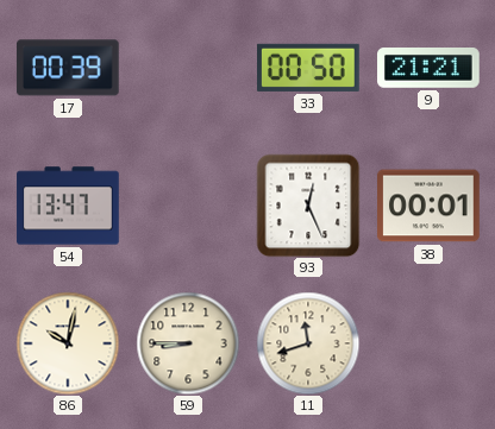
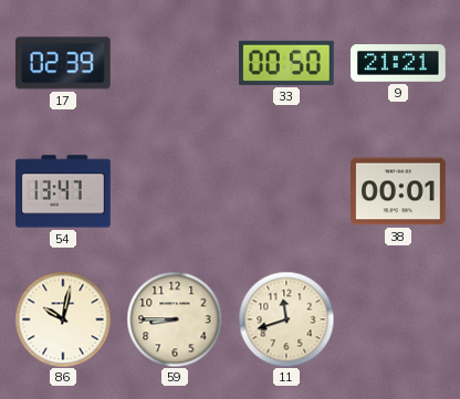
17: 00:39 -> 02:39 (63, 63)
93: 12:26 -> none (308, 206)
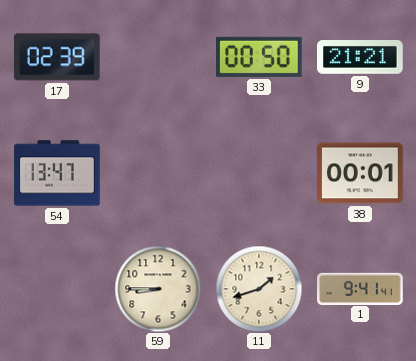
86: 10:02 -> none (63, 319)
11: 11:42 -> 1:42 (259, 289)
1: none -> 9:41 (360, 288)
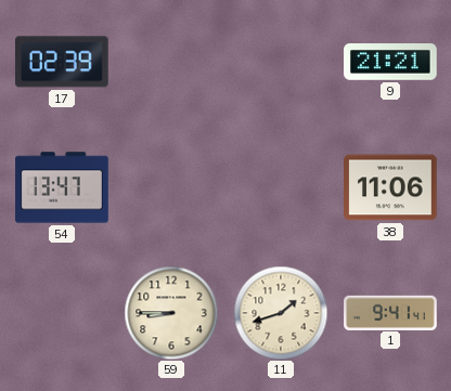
33: 00:50 -> none (260, 57)
38: 00:01 -> 11:06 (390, 187)
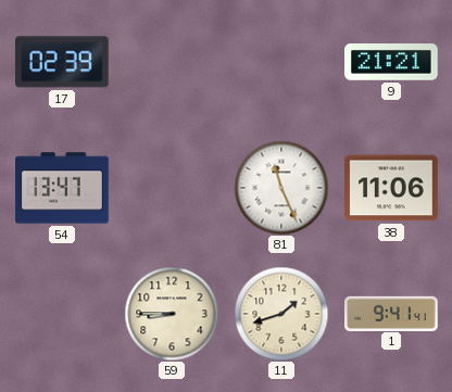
81: none -> 11:26 (281, 188)
